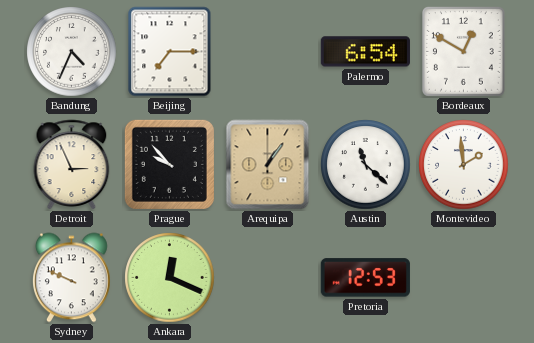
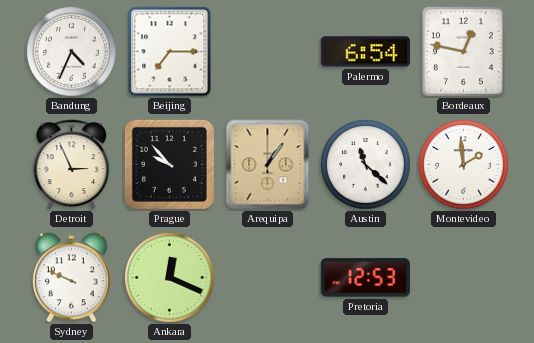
Bordeaux: 12:50 -> 12:47 (463, 51)
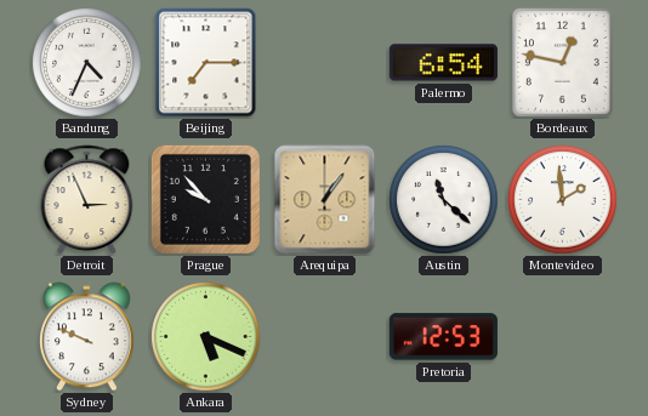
Ankara: 12:19 -> 5:19 (206, 337)
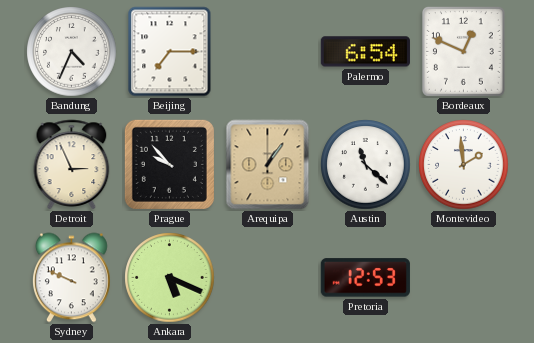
Bordeaux: 12:47 -> 12:49 (463, 51)
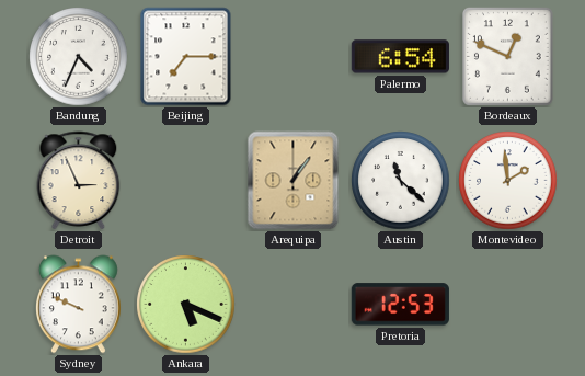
Prague: 9:53 -> none (169, 164)
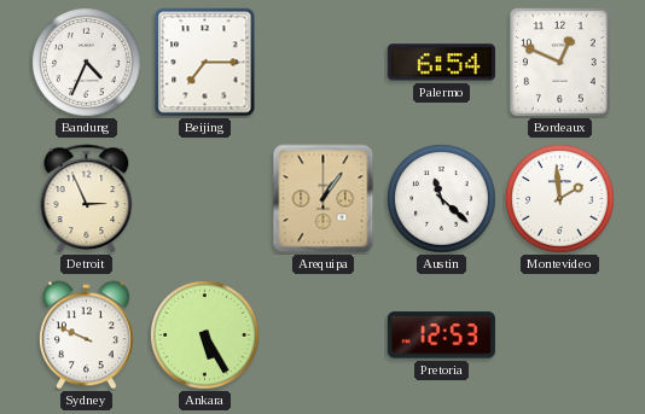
Ankara: 5:19 -> 5:25 (205, 336)
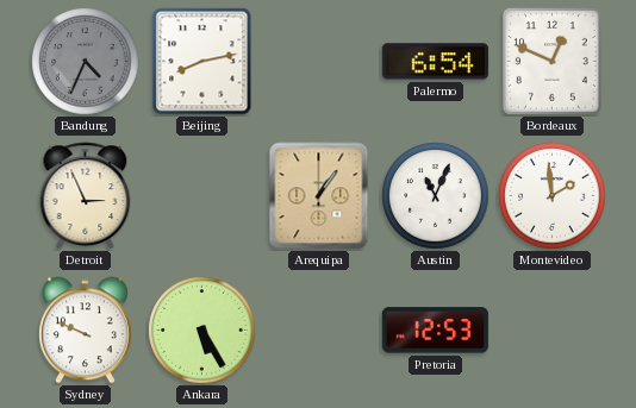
Bandung dial: white -> grey (86, 62)
Beijing: 7:15 -> 8:13 (202, 62)
Austin: 11:22 -> 11:04 (436, 196)
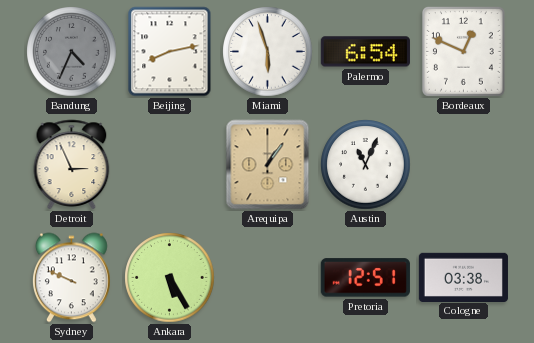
Miami: none -> 5:57 (268, 52)
Montevideo: 1:59 -> none (553, 196)
Pretoria: 12:53 -> 12:51 (365, 278)
Cologne: none -> 03:38 (463, 277)
